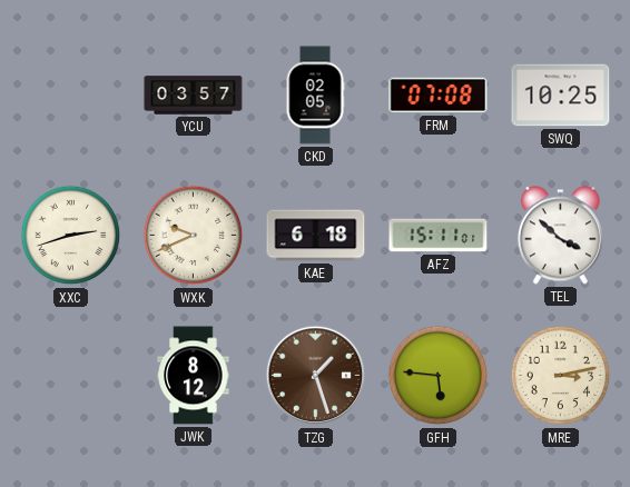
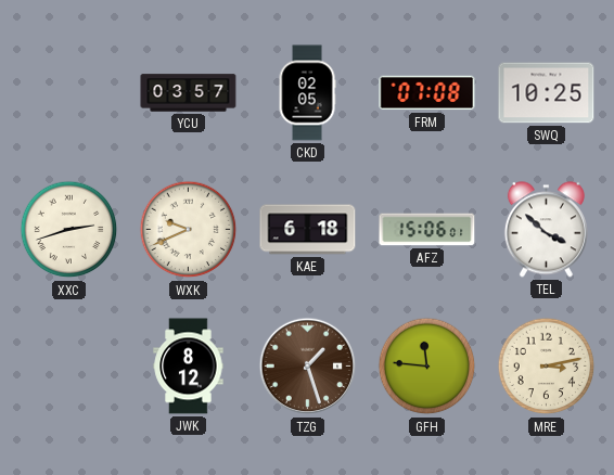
AFZ: 15:11 -> 15:06 (427, 230)
GFH: 5:46 -> 11:46 (427, 367)
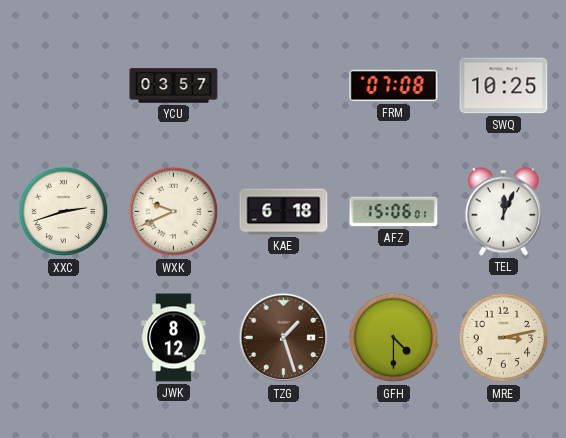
CKD: 02:05 -> none (307, 93)
TEL: 3:52 -> 12:04 (503, 212)
GFH: 11:46 -> 4:30 (394, 338)
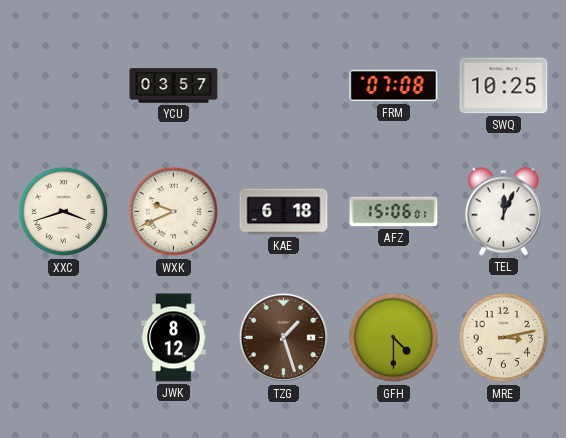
XXC: 2:42 -> 3:42 (64, 212)
